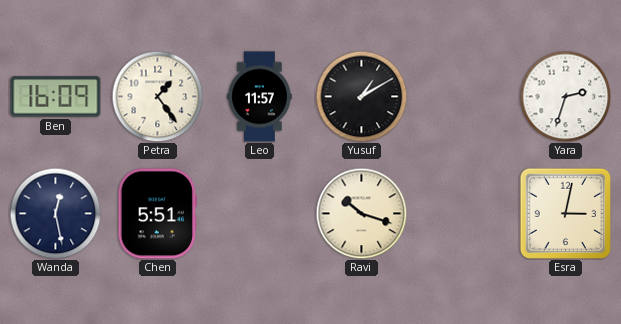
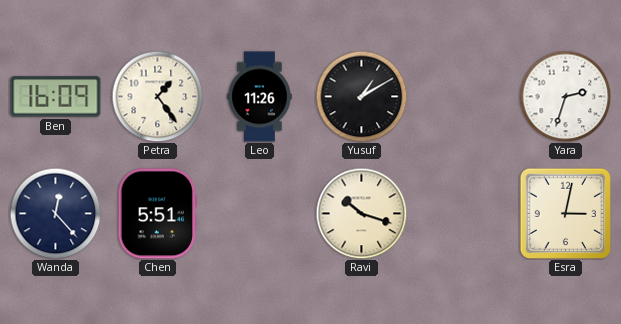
Leo: 11:57 -> 11:26 (260, 97)
Wanda: 12:28 -> 12:23 (55, 213)
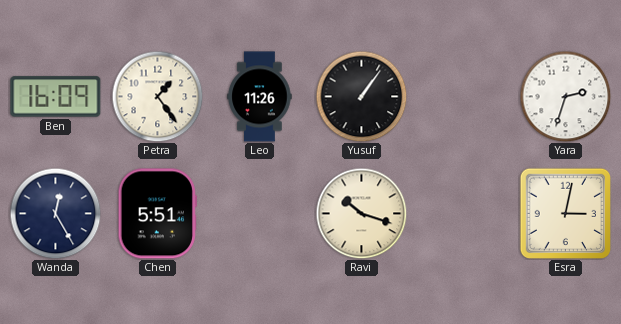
Yusuf: 1:10 -> 1:06 (361, 96)
Wanda: 12:23 -> 12:25 (55, 213)
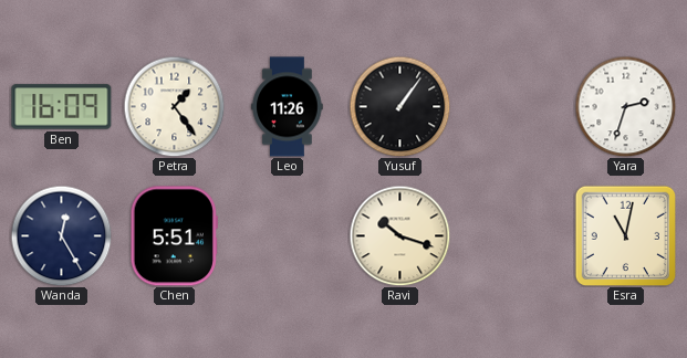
Esra: 3:02 -> 11:02 (625, 235)
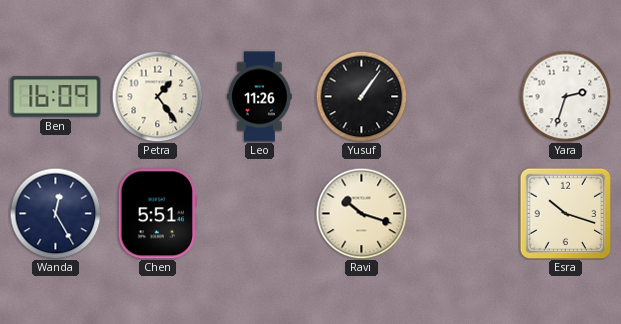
Esra: 11:02 -> 10:18 (565, 213)
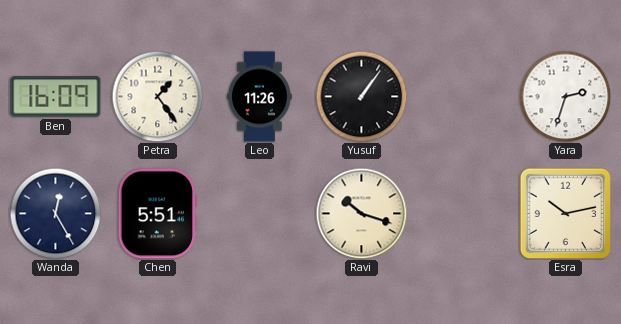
Esra: 10:18 -> 10:13 (565, 213)
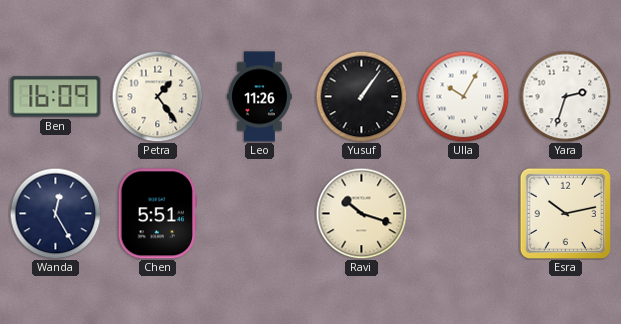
Ulla: none -> 10:05 (463, 96)
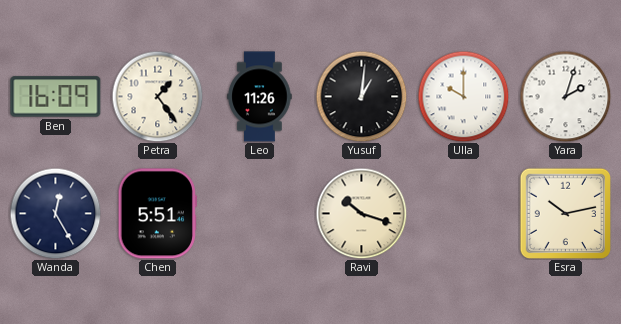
Yusuf: 1:06 -> 1:01 (361, 96)
Ulla: 10:05 -> 10:00 (463, 96)
Yara: 2:33 -> 2:03 (565, 96)
